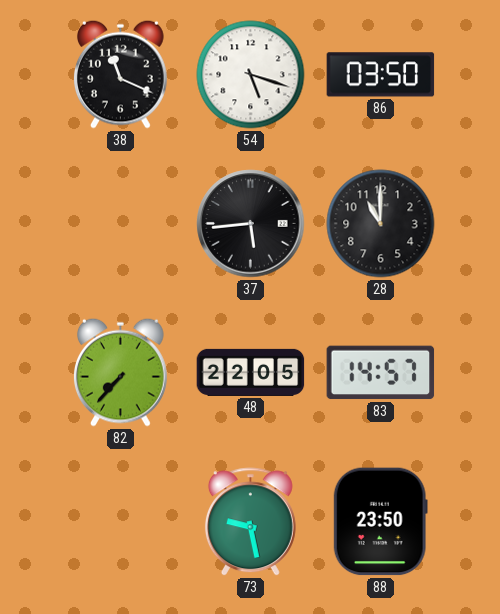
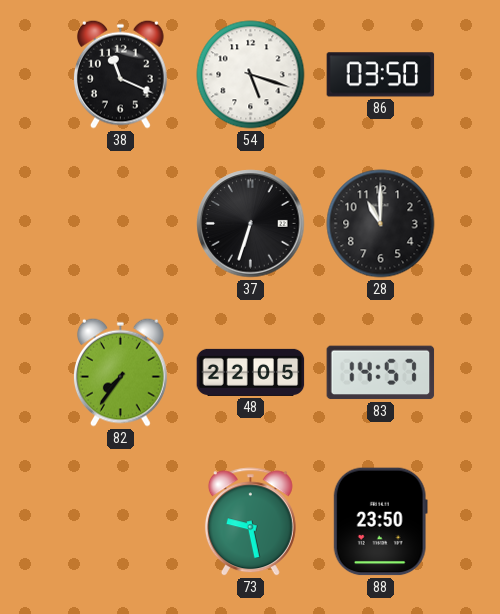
37: 5:44 -> 6:33 (251, 224)
82: 7:37 -> 7:36 (121, 372)
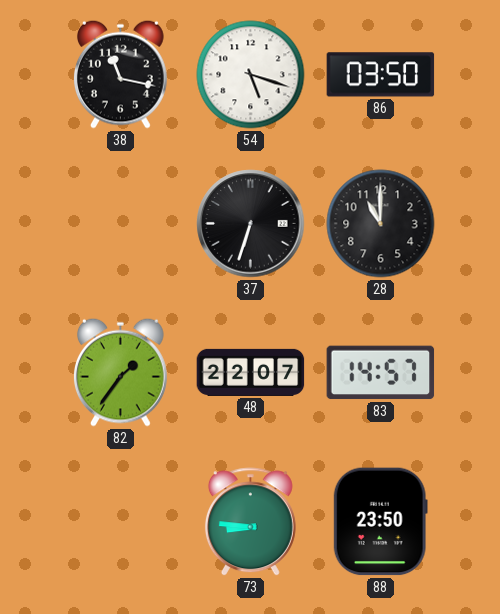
38: 11:19 -> 11:17 (121, 74)
82: 7:36 -> 1:36 (121, 372)
48: 22:05 -> 22:07 (251, 372)
73: 9:28 -> 8:46 (250, 522)
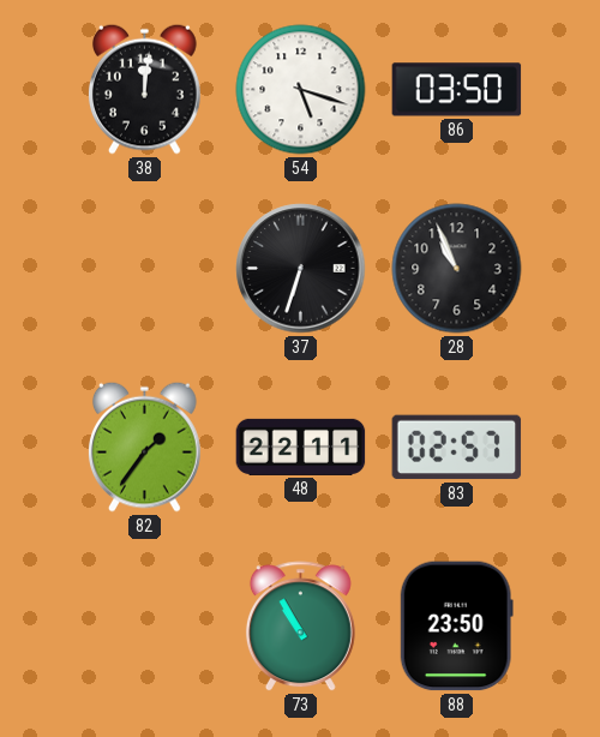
38: 11:17 -> 12:01 (145, 89)
28: 11:00 -> 10:56 (457, 269)
48: 22:07 -> 22:11 (301, 447)
83: 14:57 -> 02:57 (457, 448)
73: 8:46 -> 10:55 (300, 627)
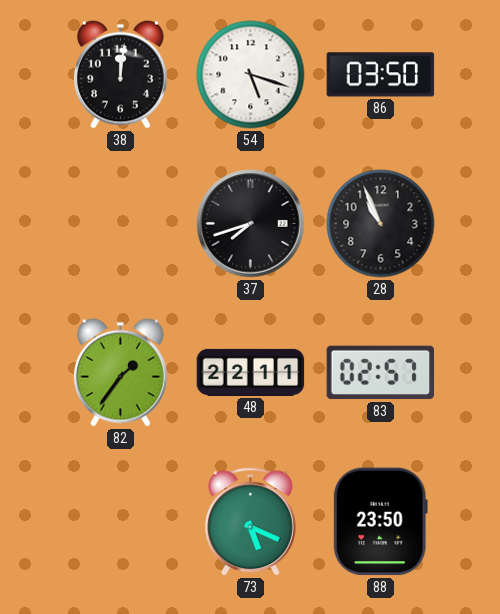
37: 6:33 -> 7:42 (251, 224)
73: 10:55 -> 5:19 (250, 522)
